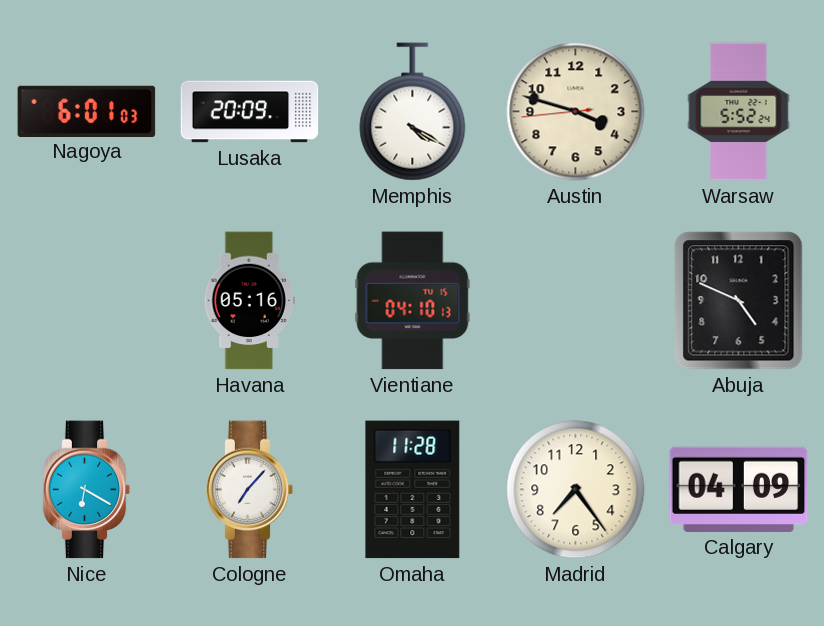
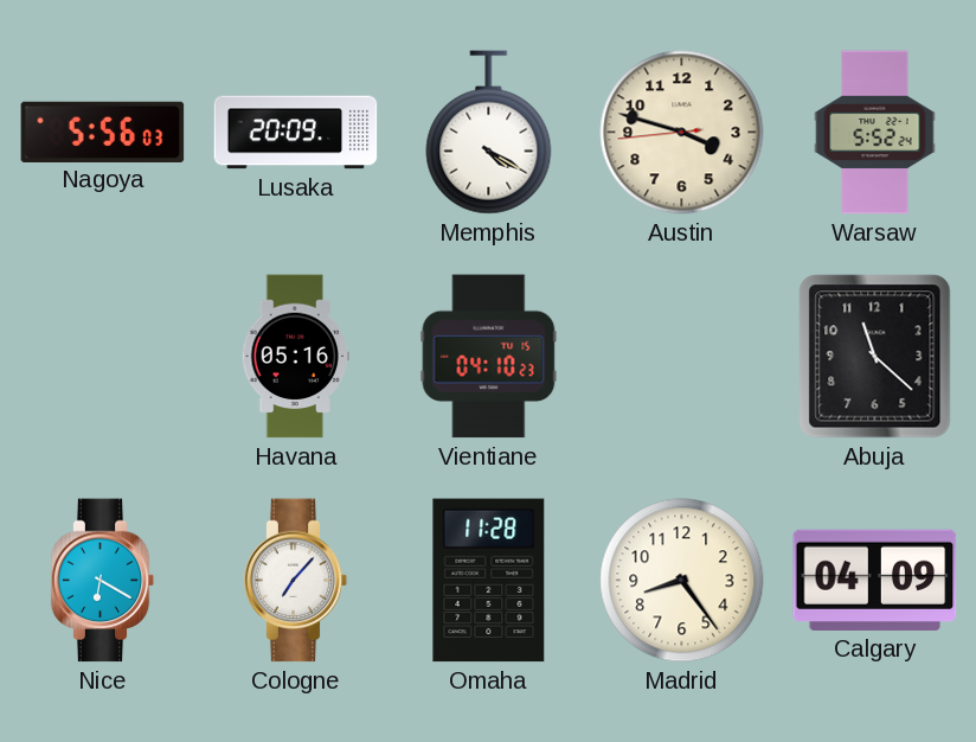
Nagoya: 6:01 -> 5:56 (103, 132)
Vientiane: 04:10:13 -> 04:10:23 (489, 357)
Abuja: 4:49 -> 11:22 (875, 357)
Madrid: 7:24 -> 8:24 (682, 581)
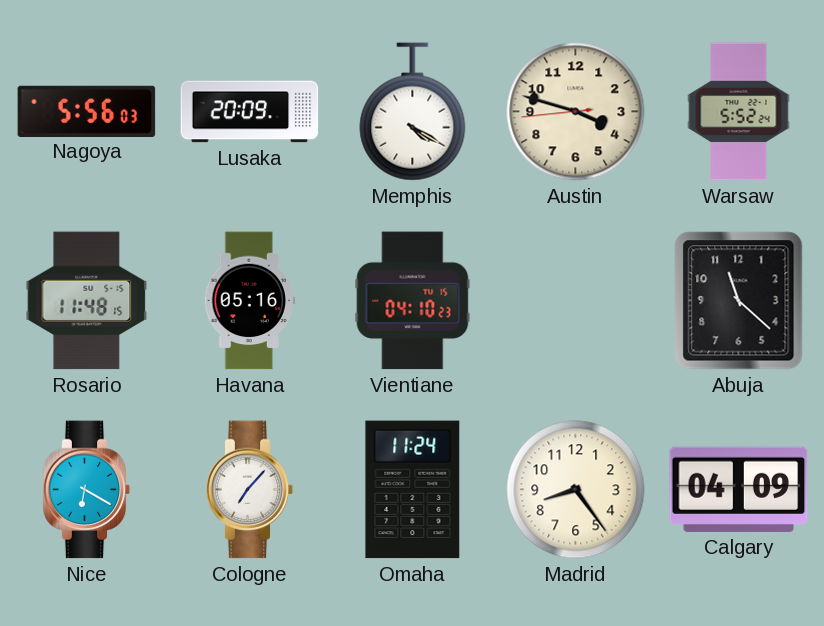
Rosario: none -> 11:48 (87, 301)
Omaha: 11:28 -> 11:24 (413, 490)
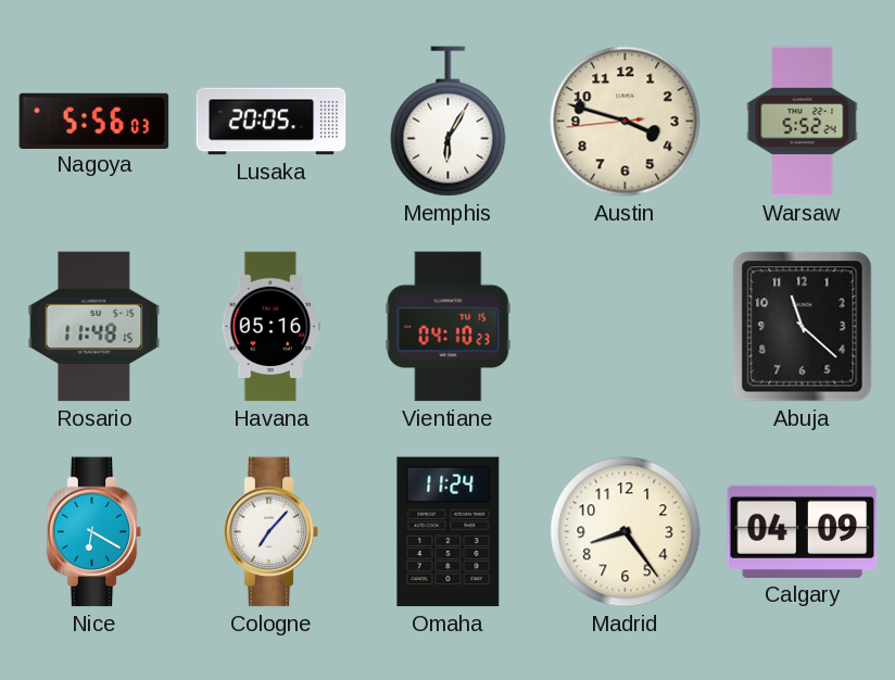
Lusaka: 20:09 -> 20:05 (272, 122)
Memphis: 4:20 -> 6:05 (449, 122)
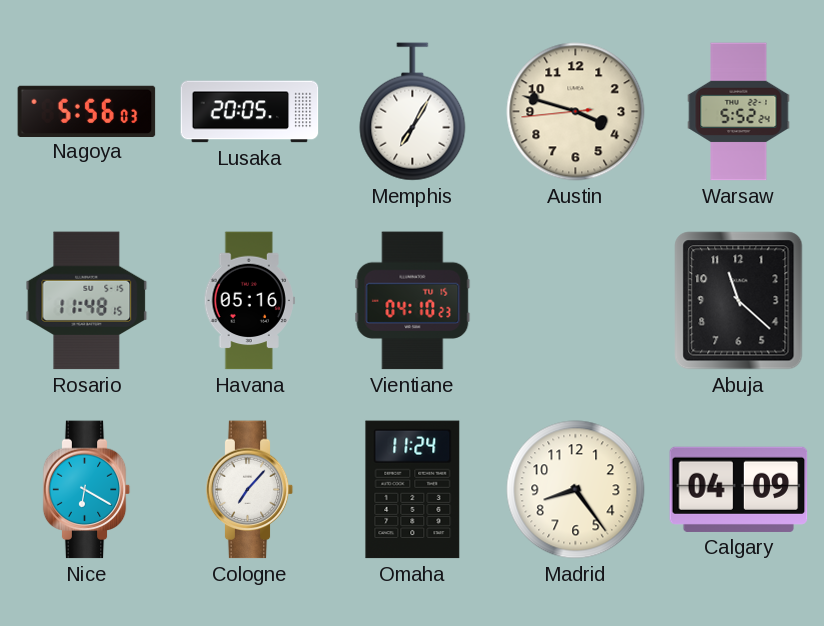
Memphis: 6:05 -> 7:05 (413, 112)
